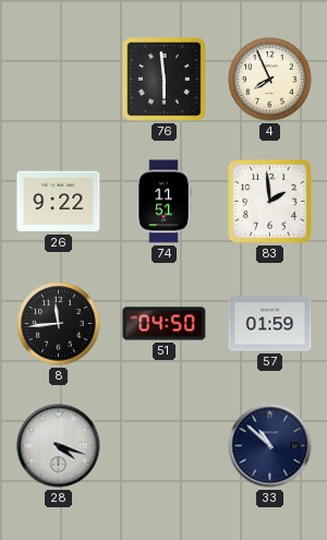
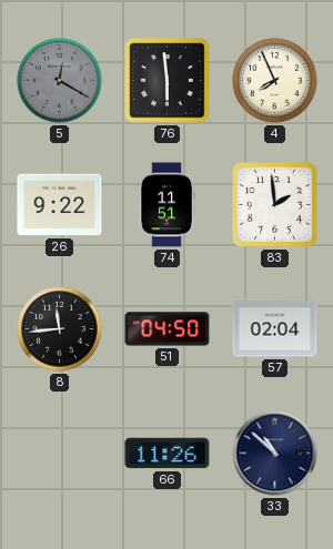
5: none -> 12:20 (60, 81)
57: 01:59 -> 02:04 (275, 329)
28: 4:18 -> none (59, 446)
66: none -> 11:26 (168, 454)
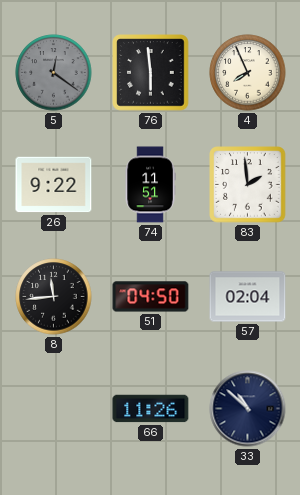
5: 12:20 -> 12:21 (54, 73)
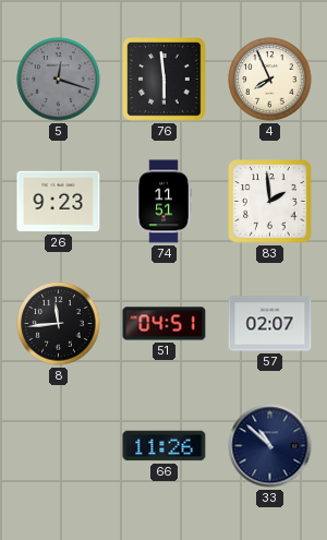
5: 12:21 -> 12:18 (59, 80)
26: 9:22 -> 9:23 (59, 202)
51: 04:50 -> 04:51 (165, 324)
57: 02:04 -> 02:07 (270, 324)
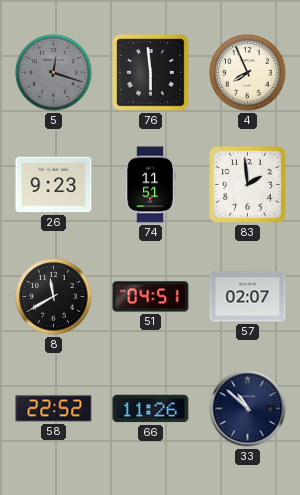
8: 11:44 -> 11:40 (54, 297)
58: none -> 22:52 (54, 409)
